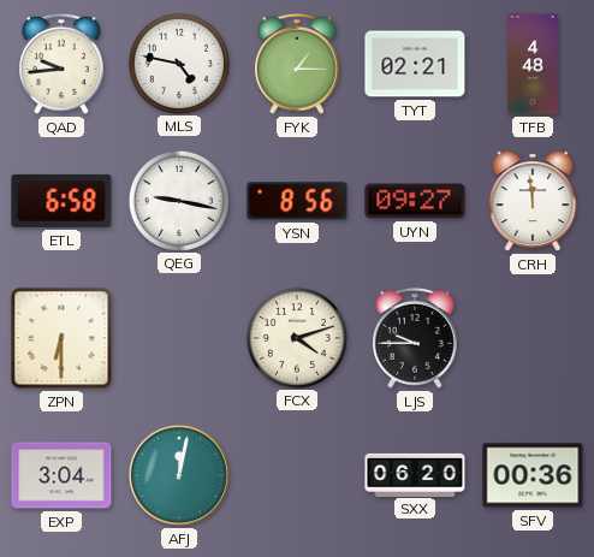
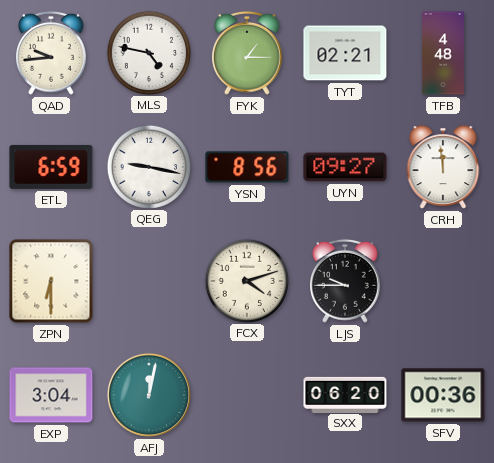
ETL: 6:58 -> 6:59 (51, 167)
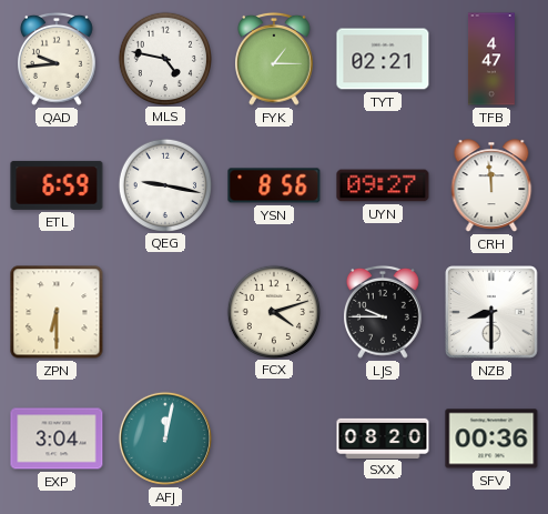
TFB: 4:48 -> 4:47 (491, 59)
NZB: none -> 8:30 (491, 312)
SXX: 06:20 -> 08:20 (383, 437)
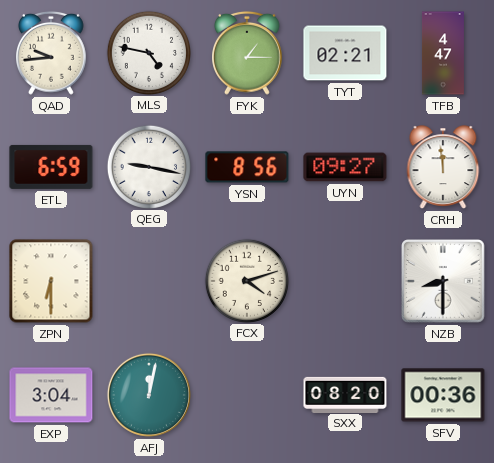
LJS: 9:45 -> none (384, 312)
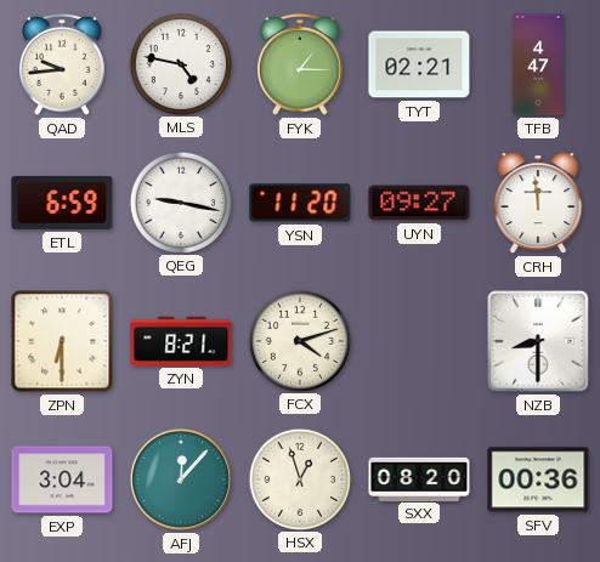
YSN: 8:56 -> 11:20 (300, 203)
ZYN: none -> 8:21 (181, 341)
AFJ: 12:02 -> 12:07 (181, 479)
HSX: none -> 12:57 (299, 478)
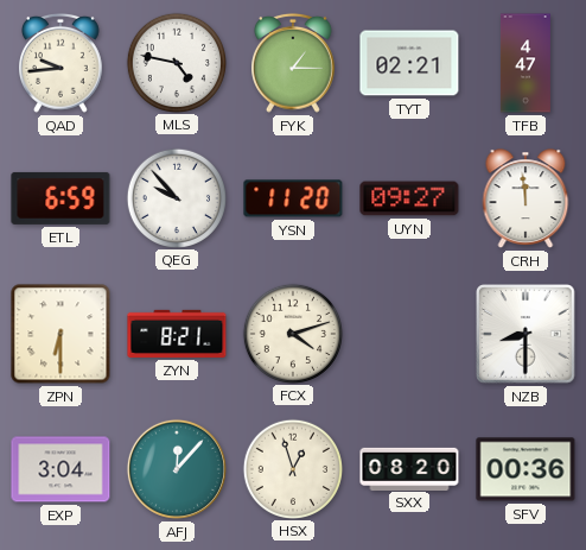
QEG: 9:17 -> 9:53 (176, 197)
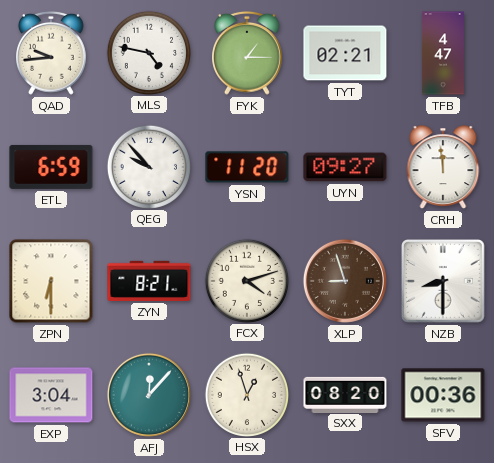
XLP: none -> 8:57 (345, 281)
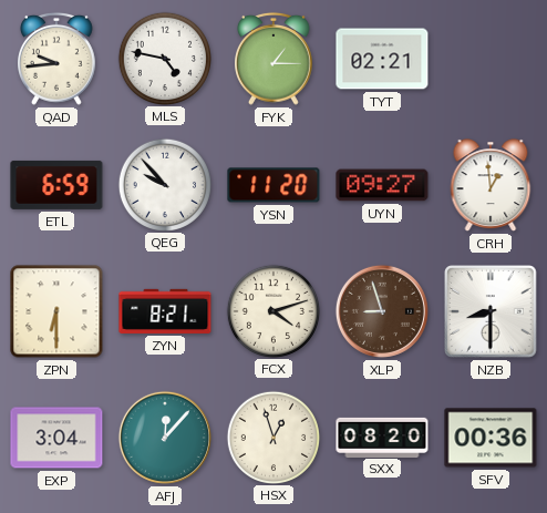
TFB: 4:47 -> none (443, 53)
CRH: 11:59 -> 12:59 (491, 185)
